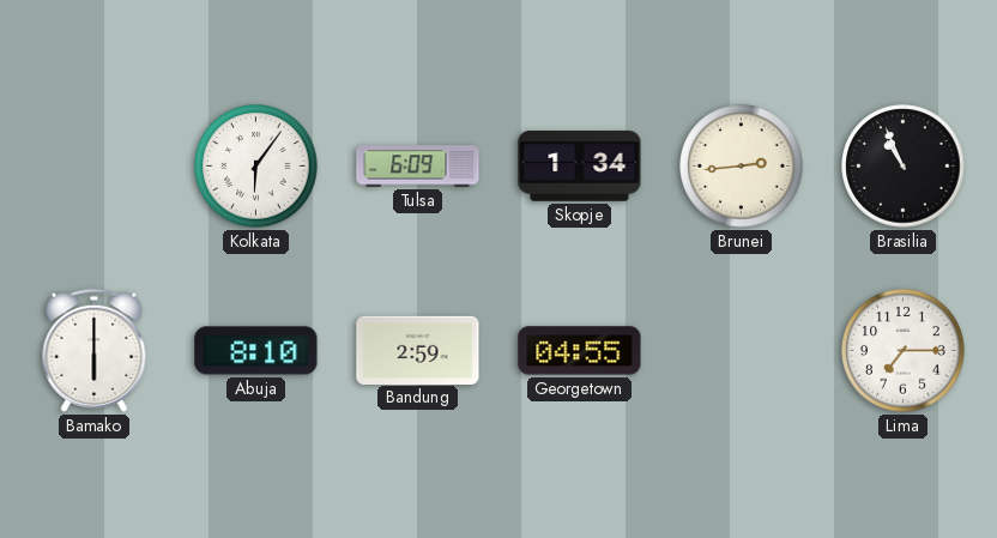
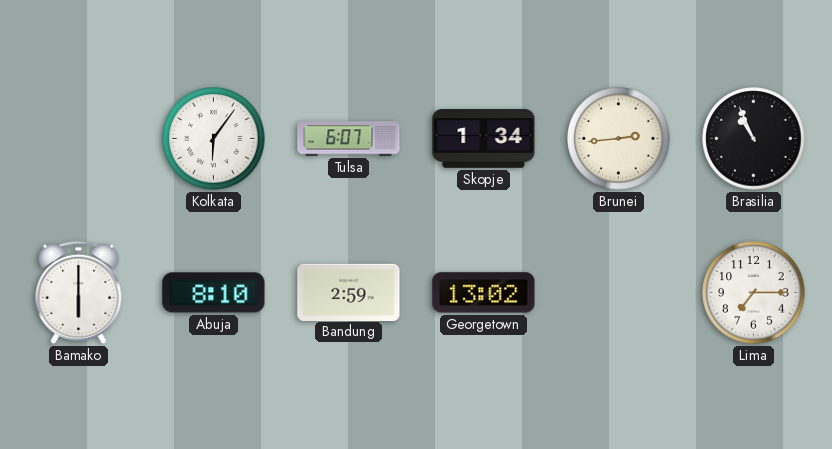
Tulsa: 6:09 -> 6:07 (349, 139)
Georgetown: 04:55 -> 13:02 (484, 293)
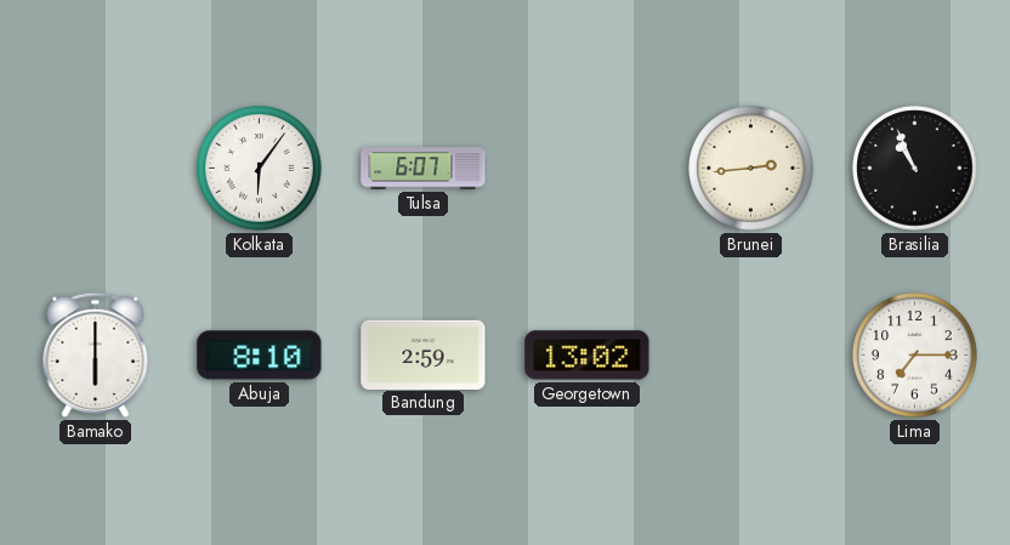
Skopje: 1:34 -> none (484, 139)
